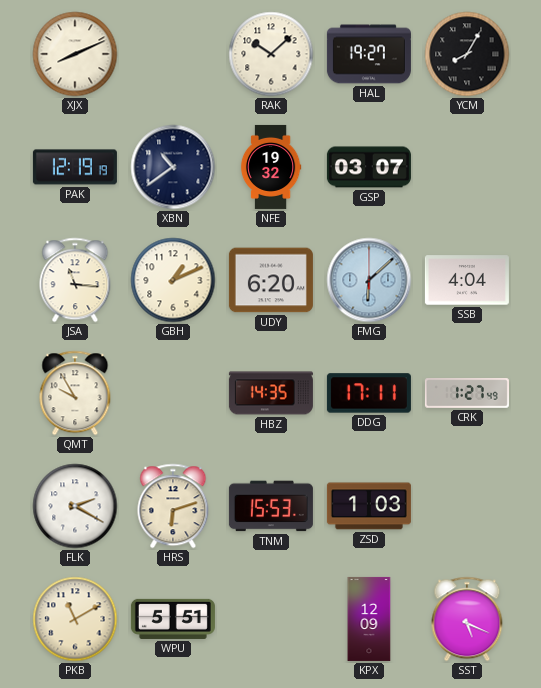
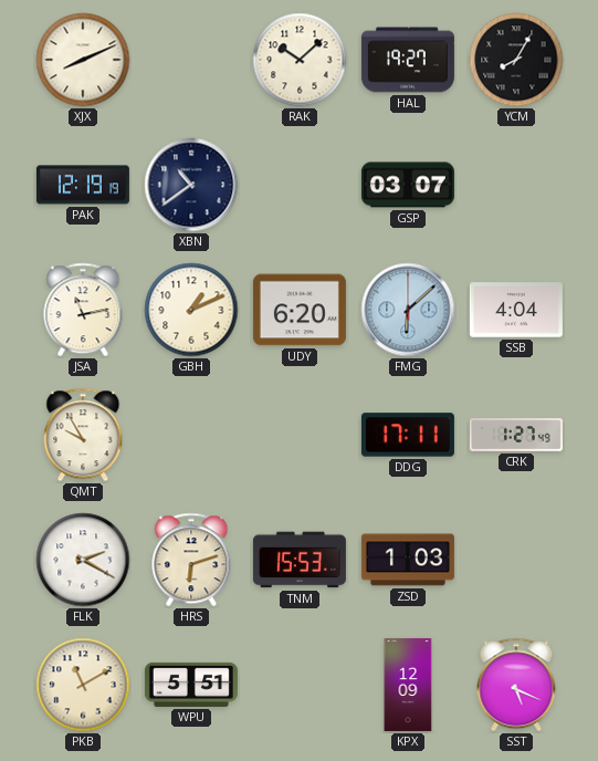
NFE: 19:32 -> none (271, 167)
JSA: 11:16 -> 11:13 (83, 310)
HBZ: 14:35 -> none (271, 393)
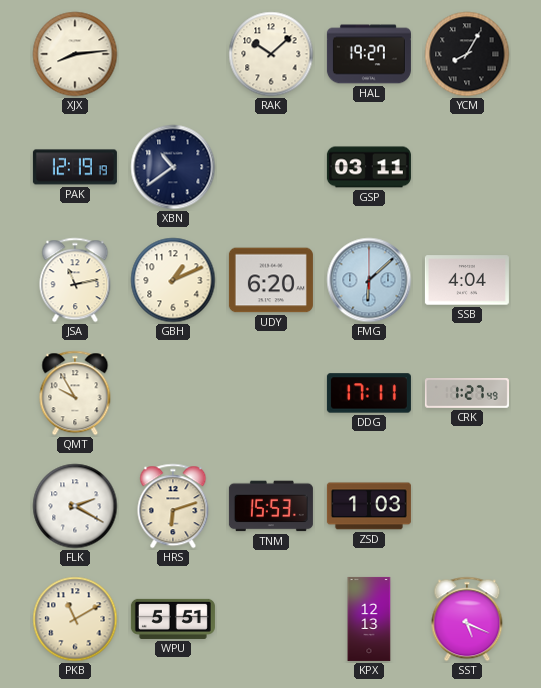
XJX: 8:11 -> 8:14 (75, 54)
GSP: 03:07 -> 03:11 (369, 167)
KPX: 12:09 -> 12:13 (369, 619)
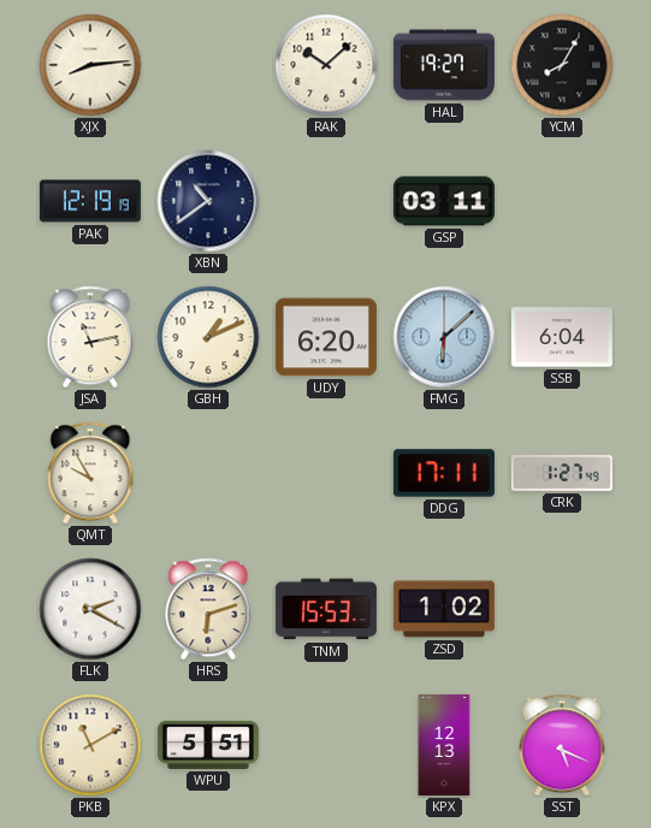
SSB: 4:04 -> 6:04 (562, 337)
ZSD: 1:03 -> 1:02 (444, 609)
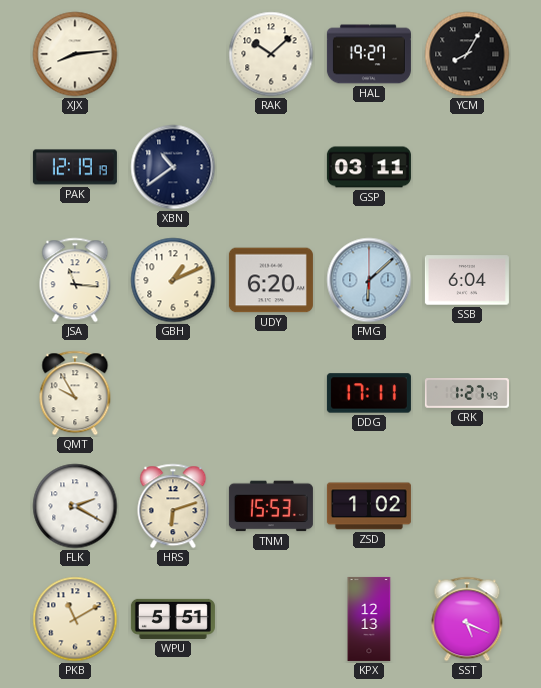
JSA: 11:13 -> 11:16 (75, 280)
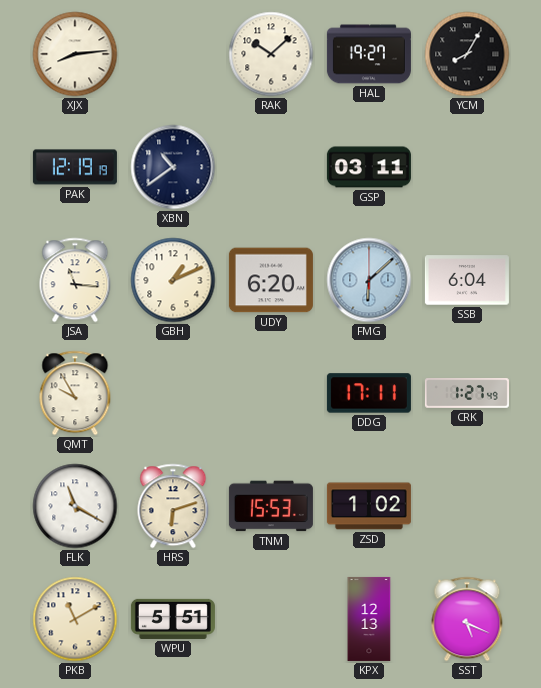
FLK: 2:20 -> 11:20 (75, 506)
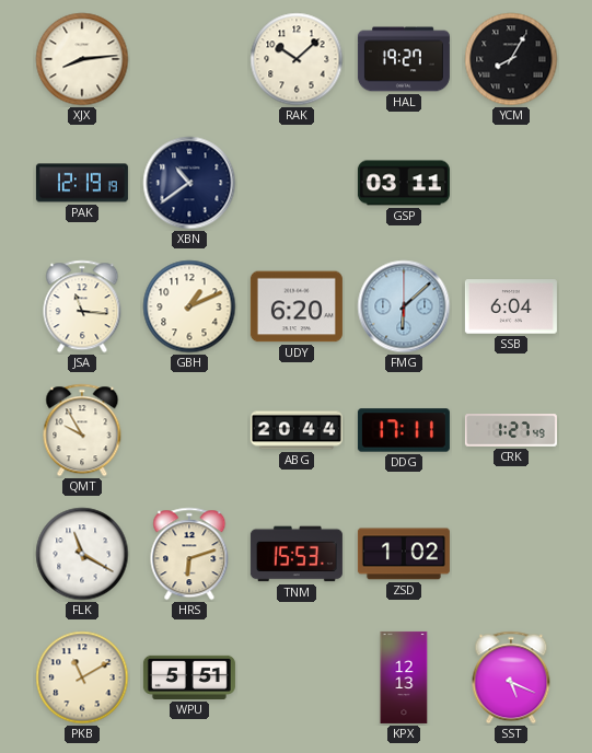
ABG: none -> 20:44 (297, 430)
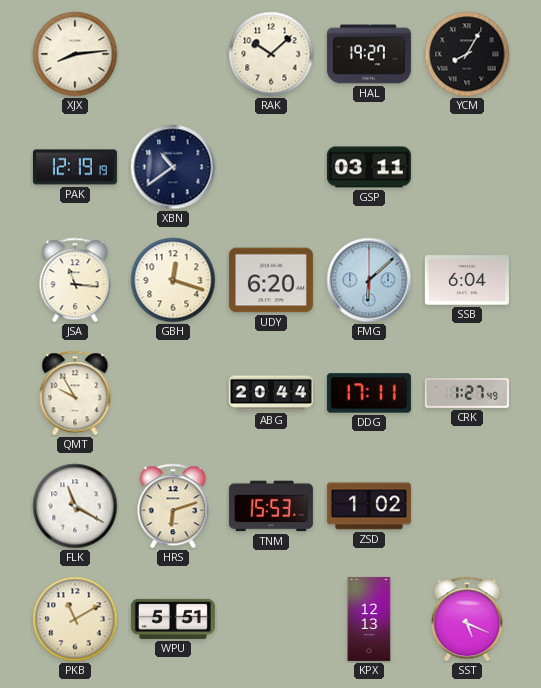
GBH: 1:11 -> 12:18 (173, 280)
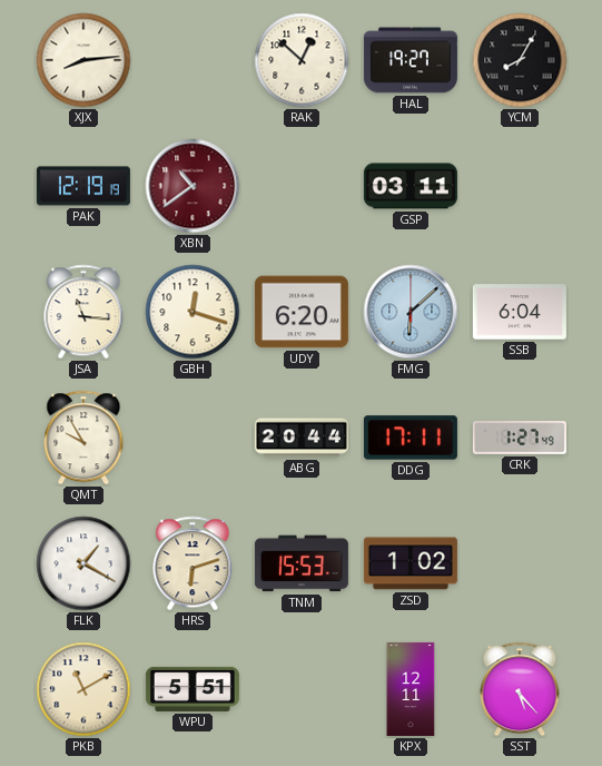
RAK: 10:08 -> 12:52 (302, 60)
XBN dial: navy -> burgundy (193, 186)
FLK: 11:20 -> 1:20 (83, 563)
KPX: 12:13 -> 12:11 (411, 689)
SST: 5:19 -> 5:23 (520, 689)
